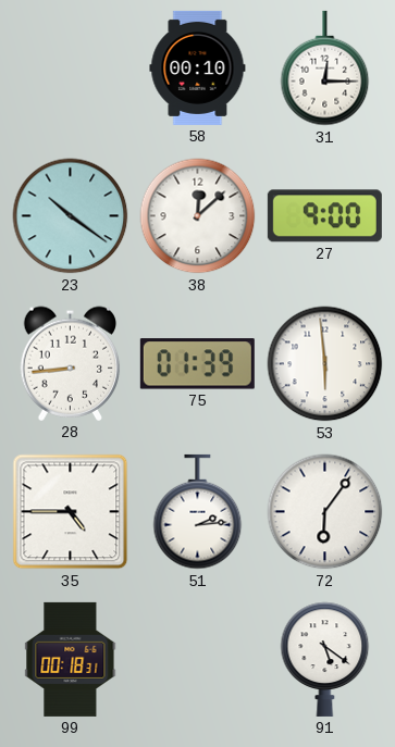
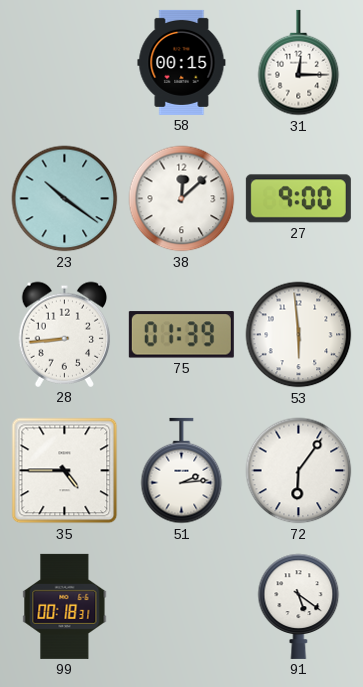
58: 00:10 -> 00:15 (182, 62)
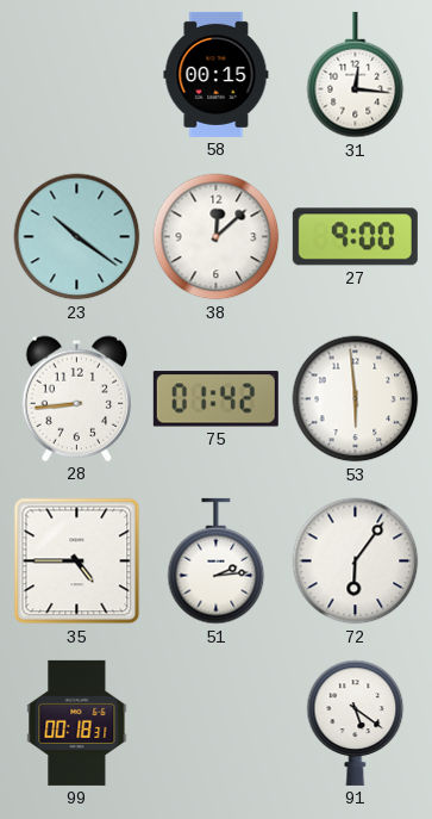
31: 12:15 -> 12:16 (356, 75)
75: 01:39 -> 01:42 (215, 399)
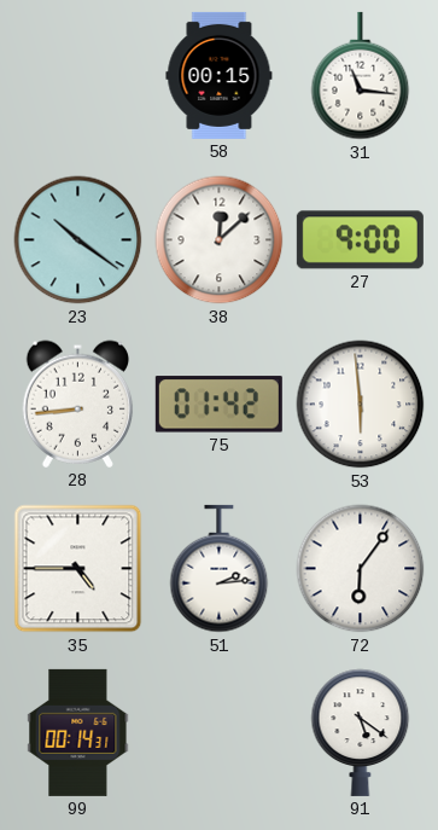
31: 12:16 -> 11:16 (361, 76)
99: 00:18 -> 00:14 (78, 732)
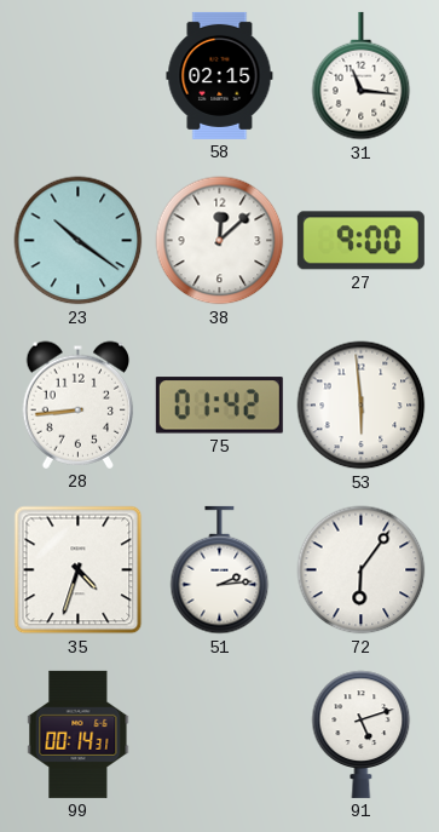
58: 00:15 -> 02:15 (220, 75)
35: 4:45 -> 4:33 (79, 570)
91: 5:21 -> 5:12 (362, 734)
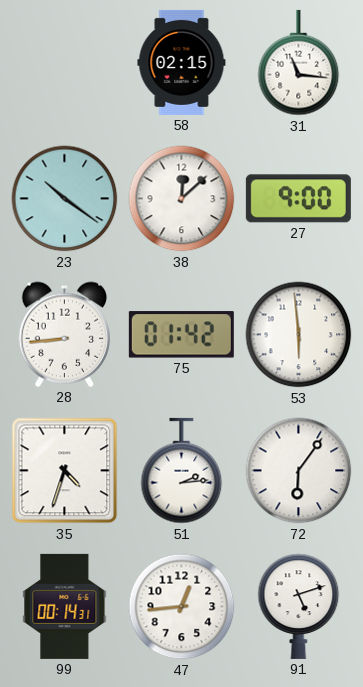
47: none -> 12:44 (182, 607)
